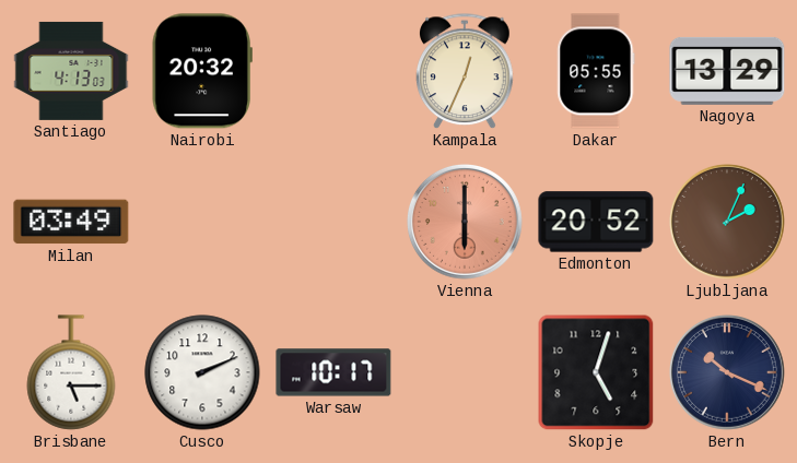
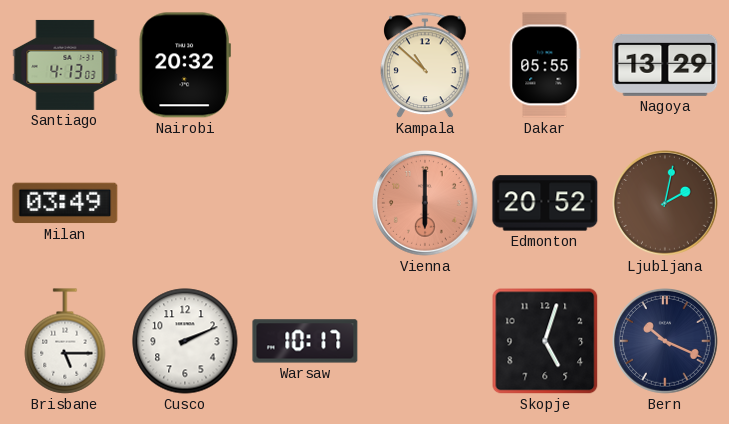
Kampala: 12:34 -> 10:52 (426, 66)
Ljubljana: 2:04 -> 2:02 (666, 204)
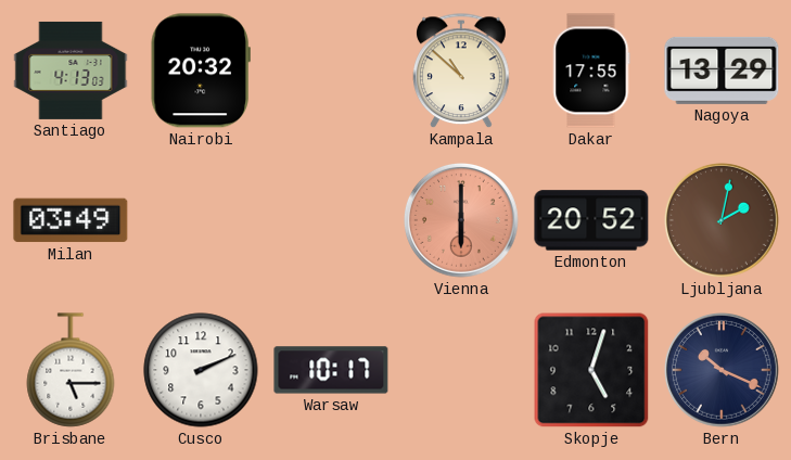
Dakar: 05:55 -> 17:55 (591, 71)
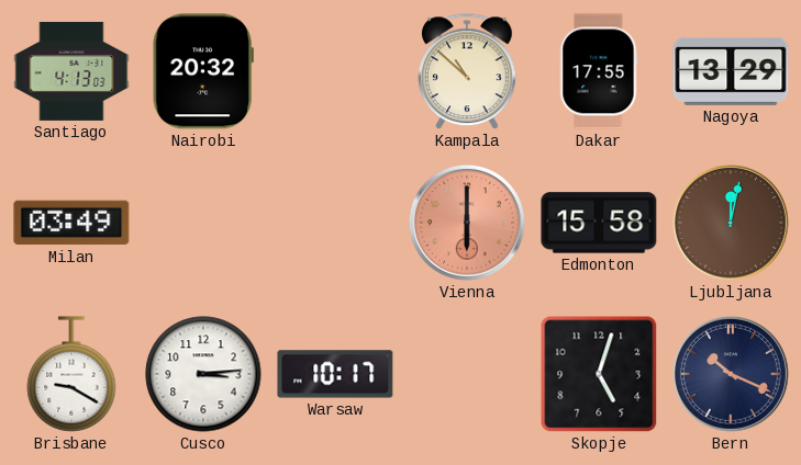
Edmonton: 20:52 -> 15:58 (599, 223)
Ljubljana: 2:02 -> 12:02 (732, 224)
Brisbane: 5:15 -> 9:20 (71, 374)
Cusco: 2:11 -> 3:14 (203, 374)
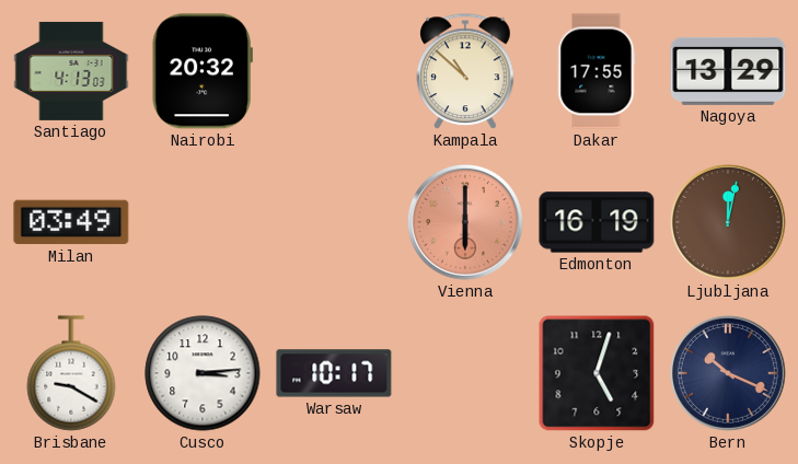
Edmonton: 15:58 -> 16:19 (597, 222)
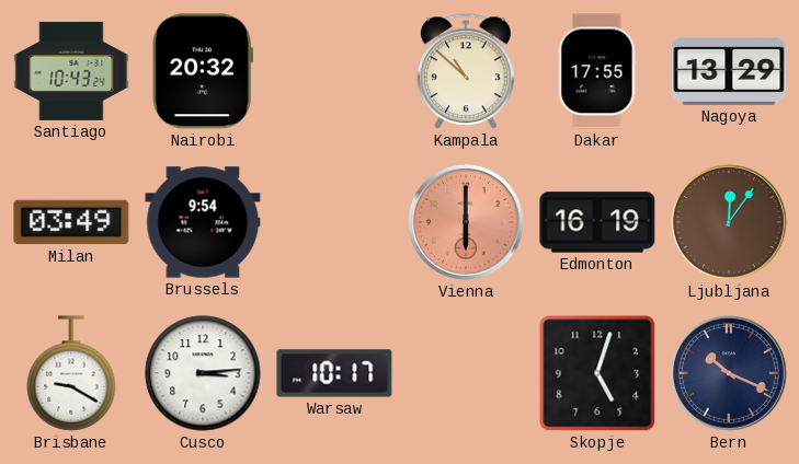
Santiago: 4:13 -> 10:43 (71, 71)
Brussels: none -> 9:54 (203, 222)
Ljubljana: 12:02 -> 12:06 (730, 223)
